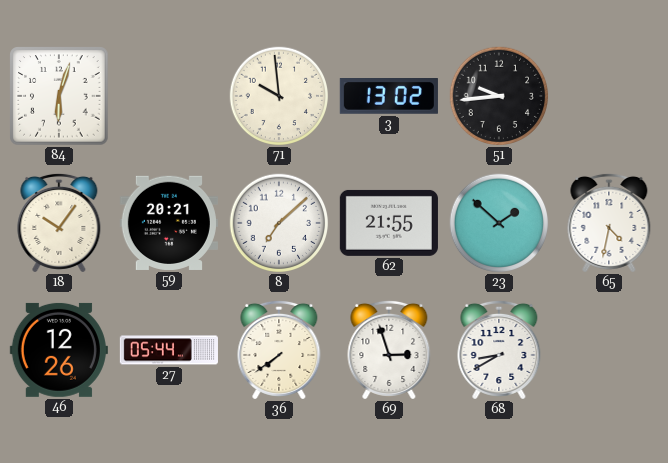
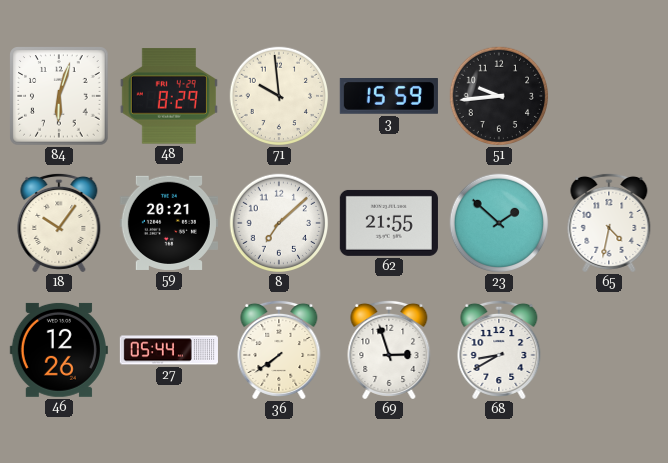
48: none -> 8:29 (169, 96)
3: 13:02 -> 15:59 (389, 97)
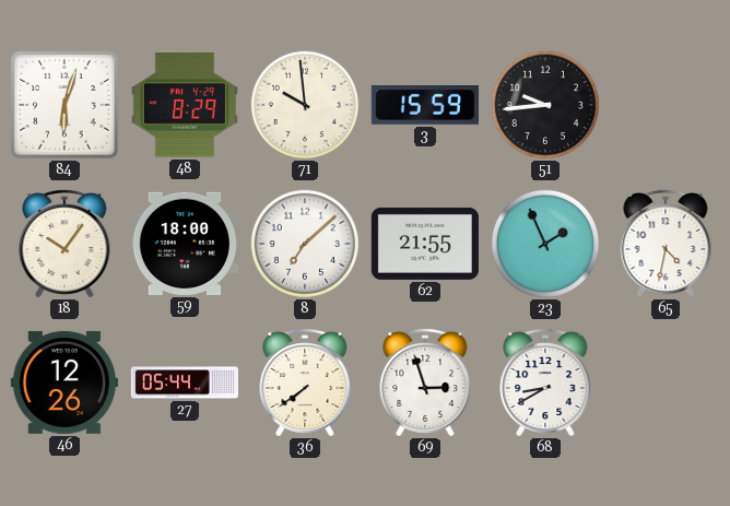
59: 20:21 -> 18:00 (185, 244)
23: 1:52 -> 1:56 (545, 244)
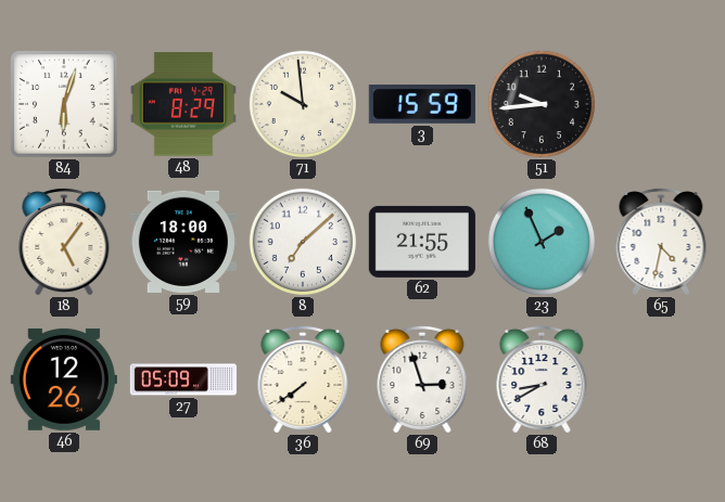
18: 10:06 -> 5:06 (64, 242)
27: 05:44 -> 05:09 (183, 379)
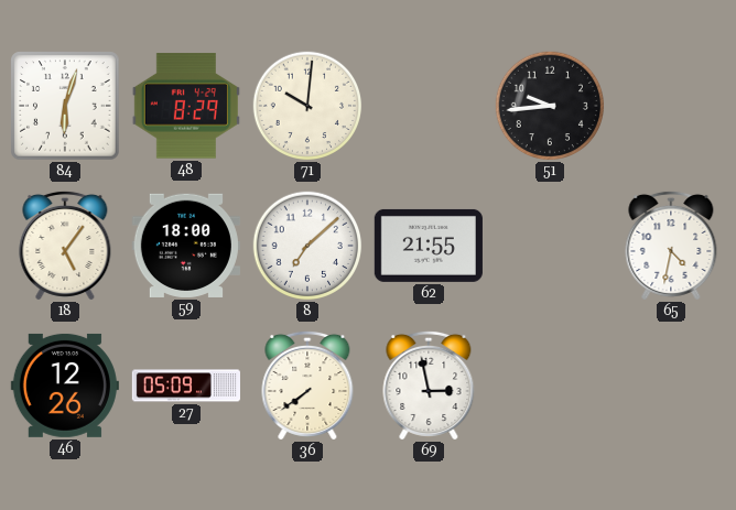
71: 9:59 -> 10:01 (307, 106)
3: 15:59 -> none (422, 105)
23: 1:56 -> none (542, 242)
69: 2:57 -> 2:58 (429, 386)
68: 8:40 -> none (542, 379)
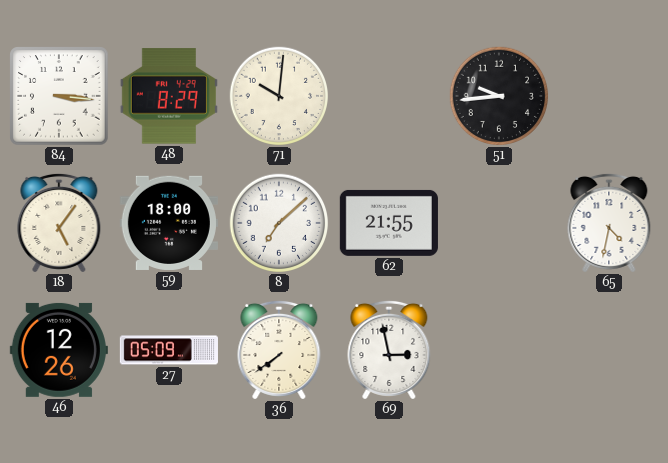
84: 6:03 -> 3:16 (59, 96)
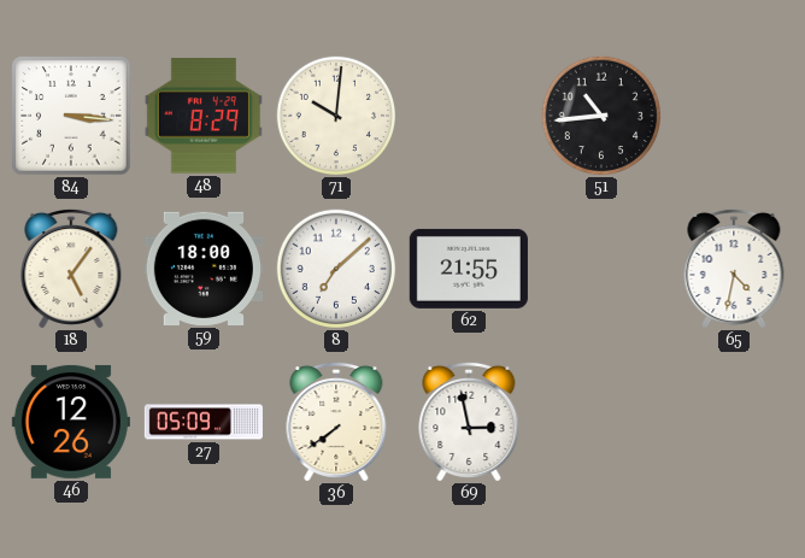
51: 9:44 -> 10:44 (601, 116)
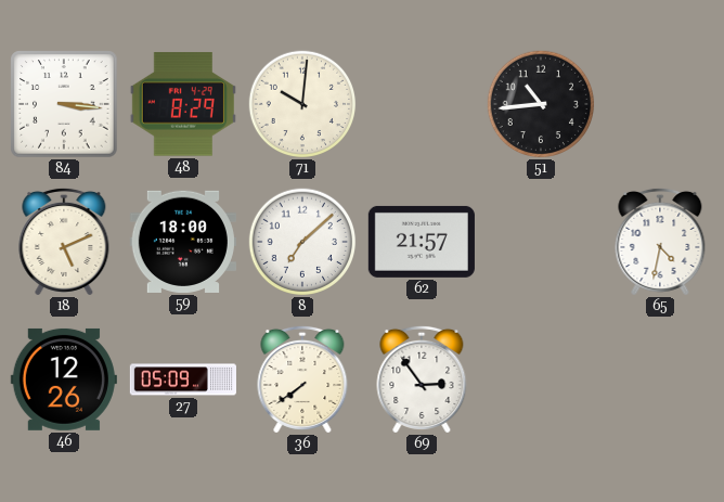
18: 5:06 -> 5:11 (64, 242)
62: 21:55 -> 21:57 (422, 242)
69: 2:58 -> 2:54 (422, 379)
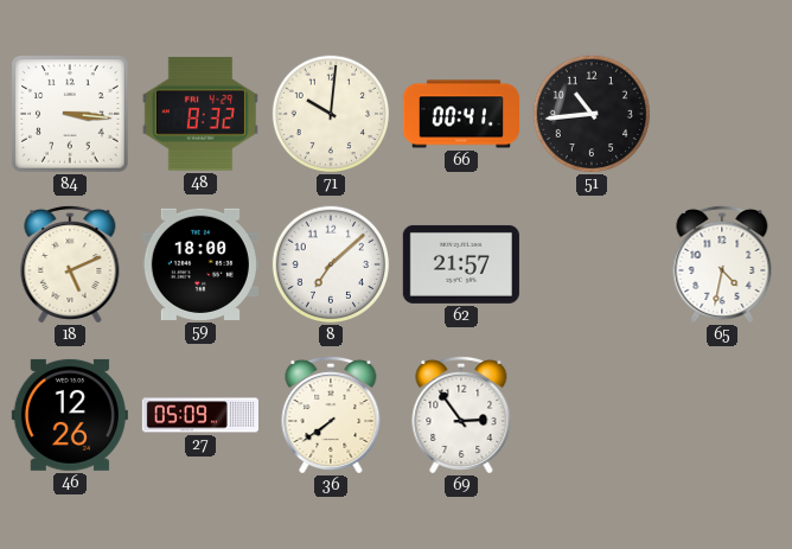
48: 8:29 -> 8:32 (200, 114)
66: none -> 00:41 (461, 114)
